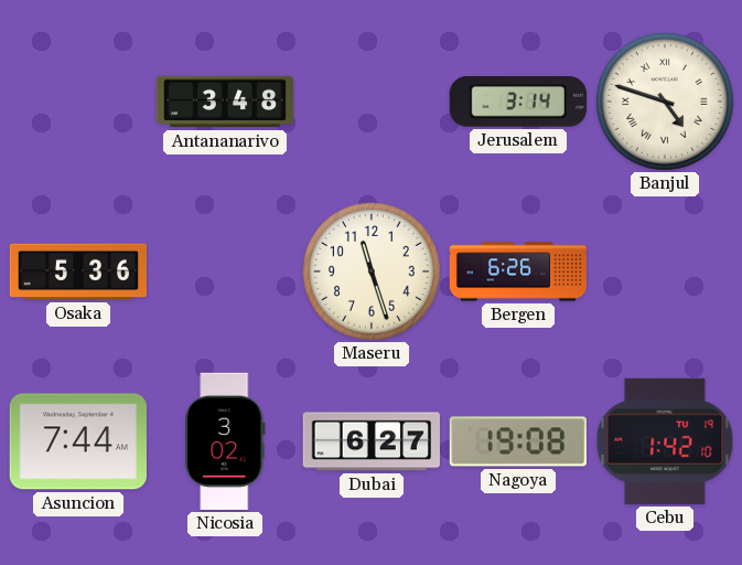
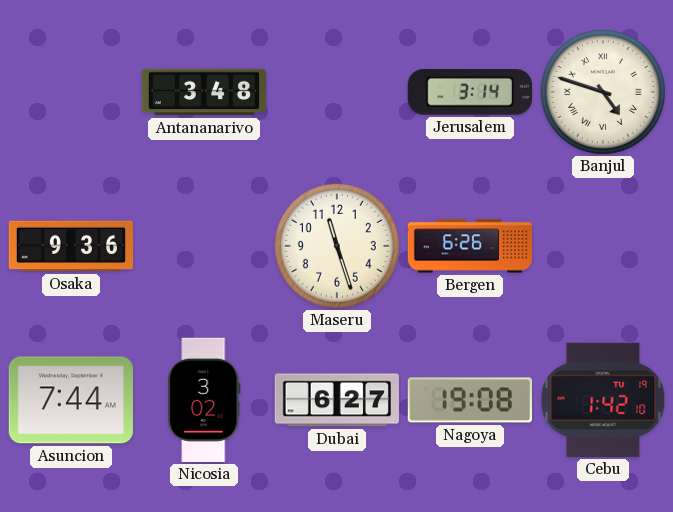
Osaka: 5:36 -> 9:36 (70, 246)
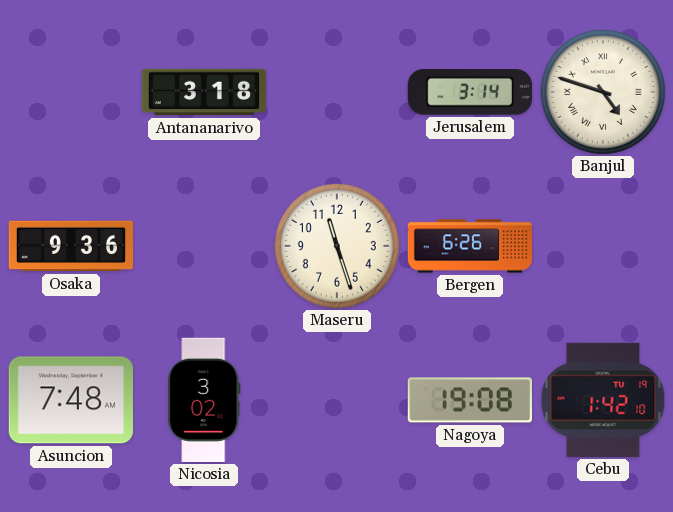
Antananarivo: 3:48 -> 3:18 (204, 92)
Asuncion: 7:44 -> 7:48 (71, 400)
Dubai: 6:27 -> none (336, 400)
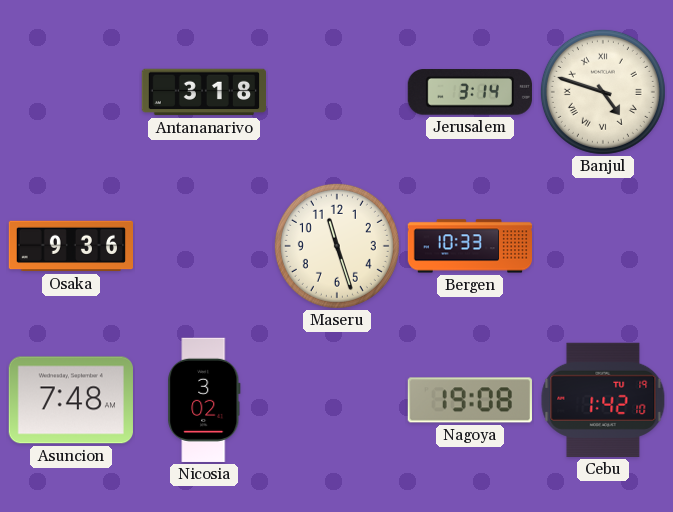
Bergen: 6:26 -> 10:33 (470, 246)
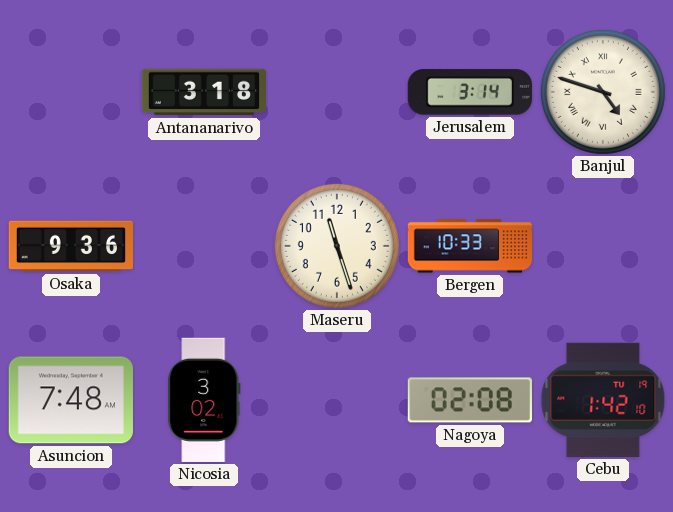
Nagoya: 19:08 -> 02:08 (470, 400)
